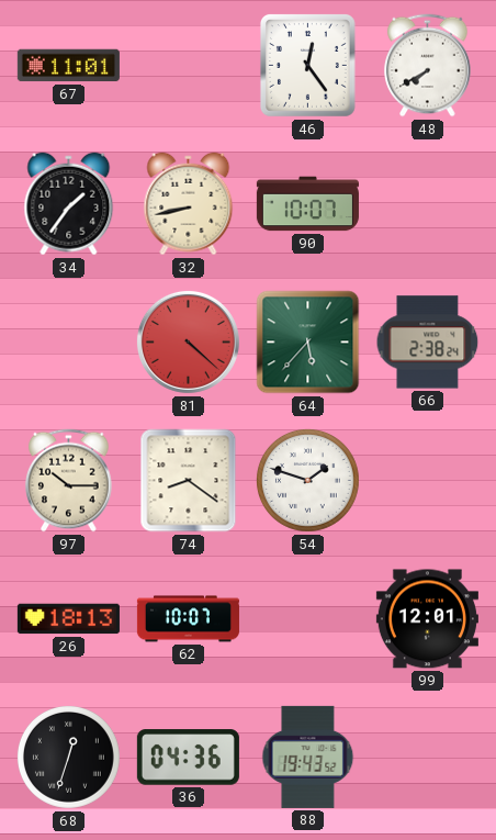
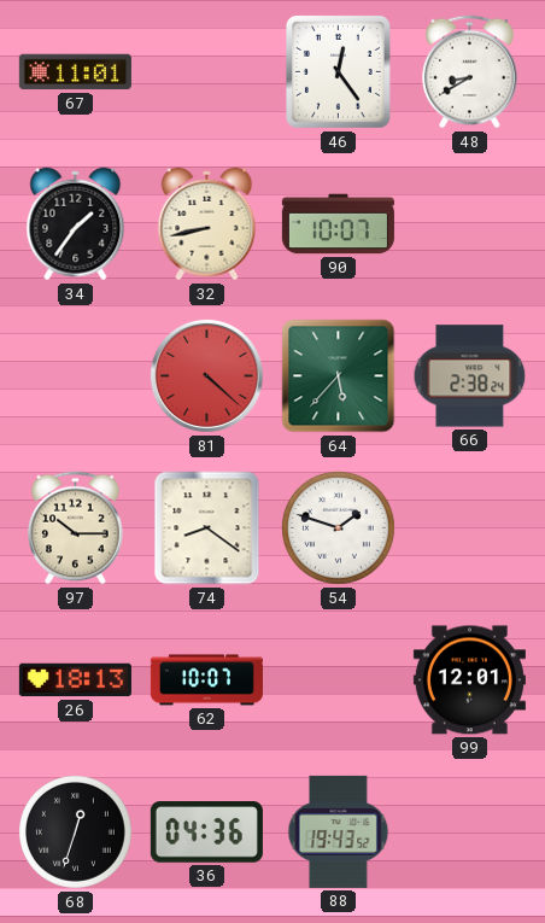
48: 7:40 -> 8:40 (470, 72)
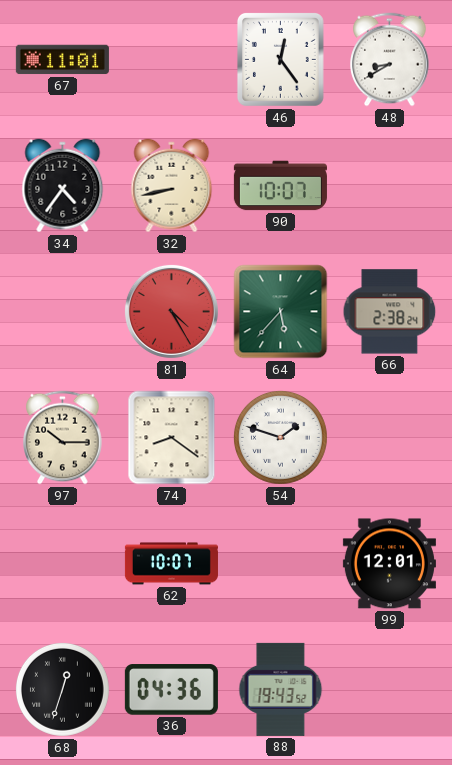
34: 1:36 -> 4:36 (63, 186)
81: 4:22 -> 4:25 (171, 311)
26: 18:13 -> none (75, 680)
